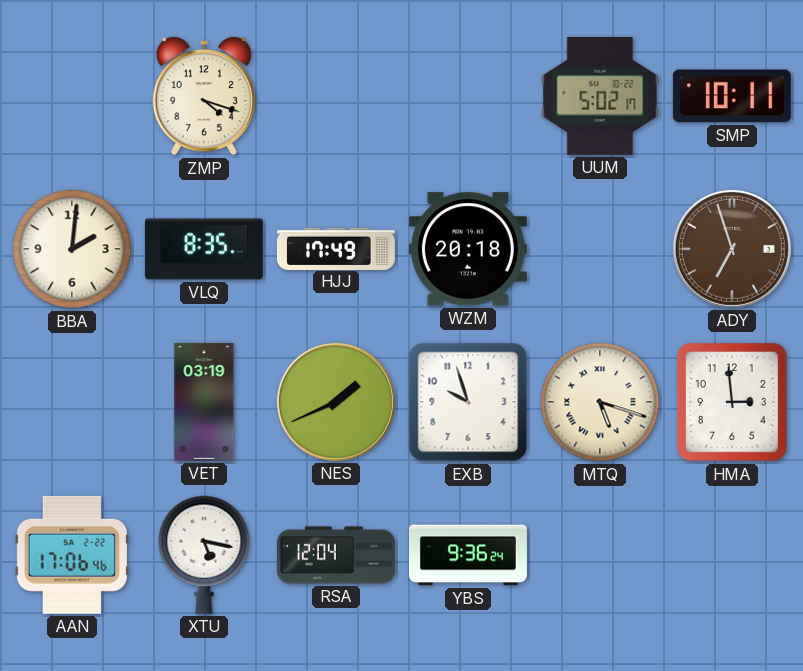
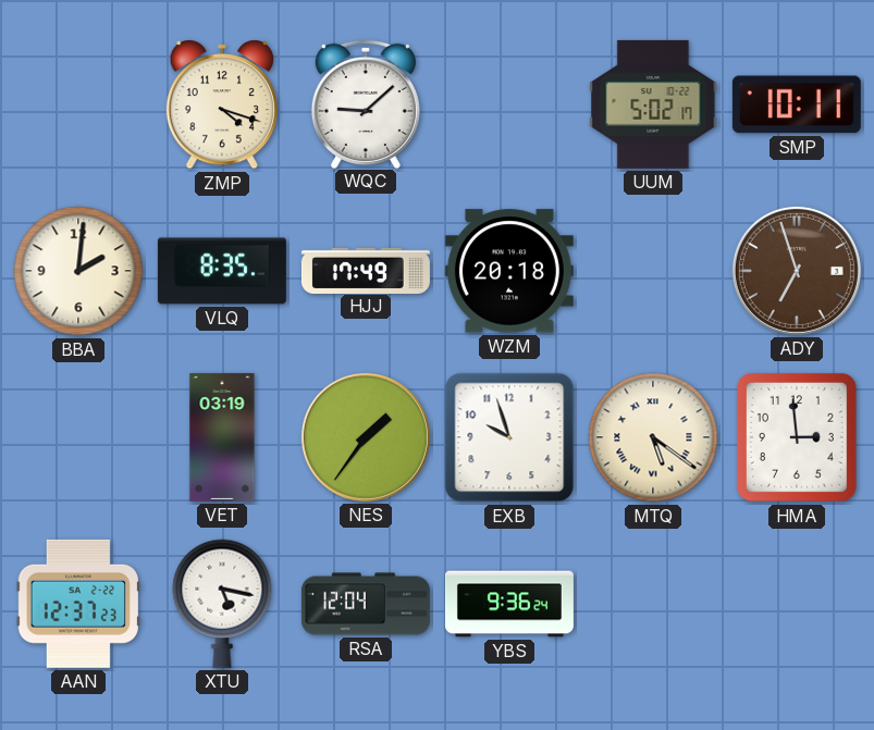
WQC: none -> 9:08 (366, 103)
NES: 1:41 -> 1:36 (366, 437)
MTQ: 5:18 -> 5:21 (653, 437)
AAN: 17:06 -> 12:37 (78, 604)
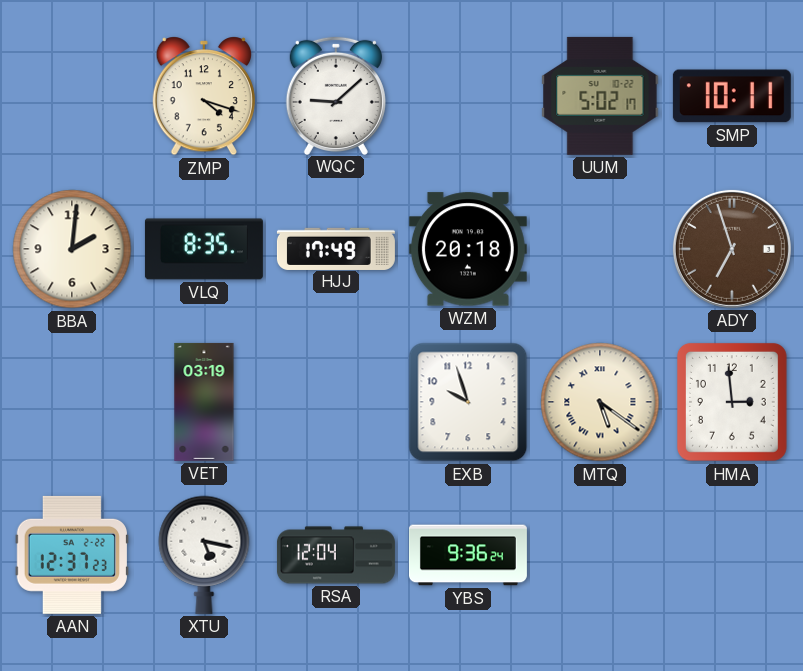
NES: 1:36 -> none (366, 437)
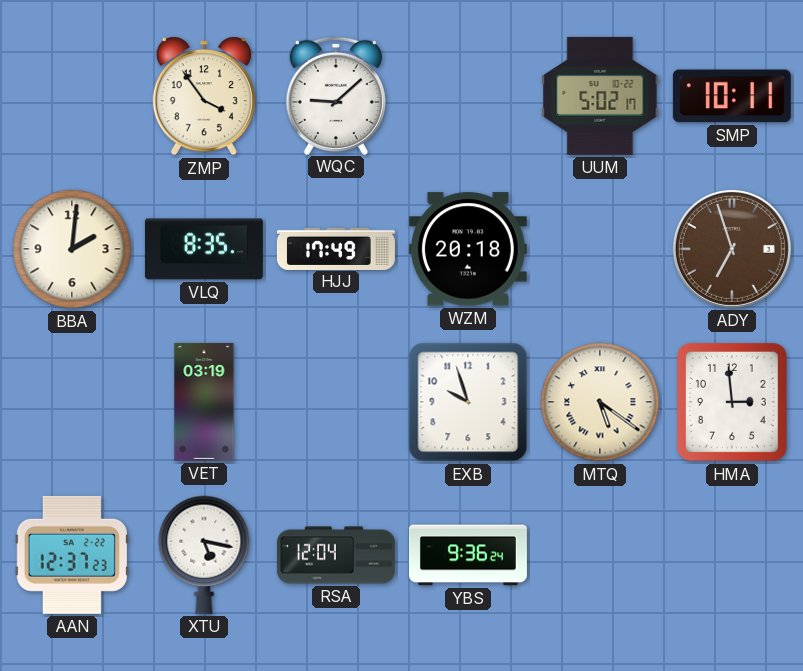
ZMP: 4:18 -> 3:54 (203, 96)
